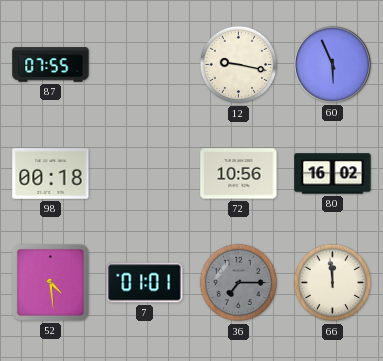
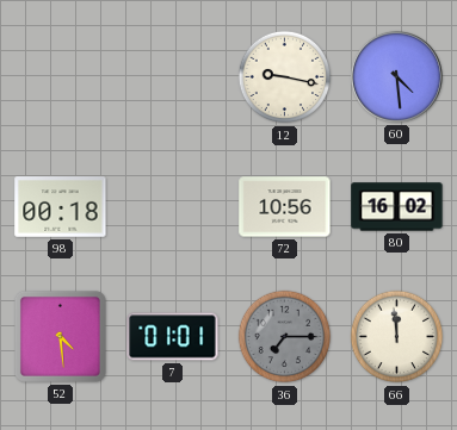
87: 07:55 -> none (51, 65)
60: 5:56 -> 4:29 (396, 76)
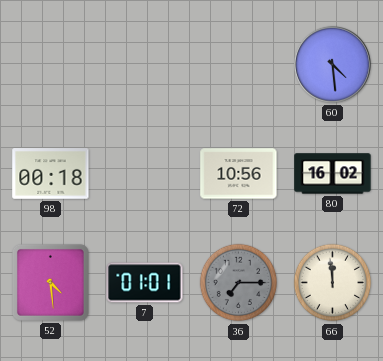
12: 9:17 -> none (285, 77)
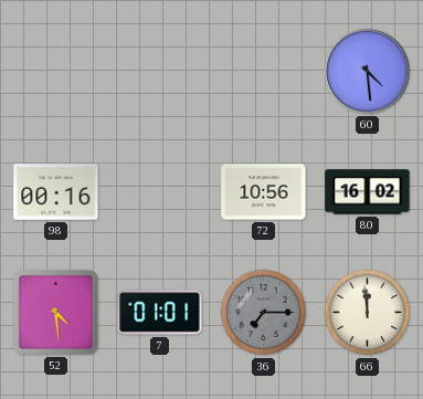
98: 00:18 -> 00:16 (56, 192)
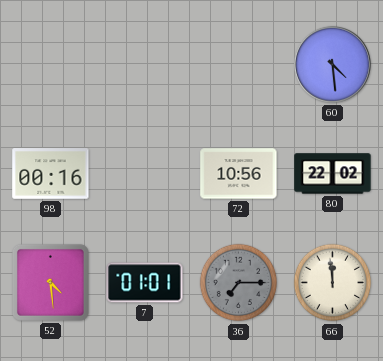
80: 16:02 -> 22:02 (333, 174)
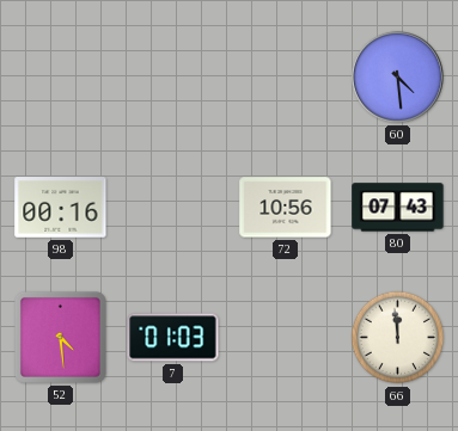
80: 22:02 -> 07:43 (398, 208)
7: 01:01 -> 01:03 (173, 338)
36: 7:15 -> none (239, 283)
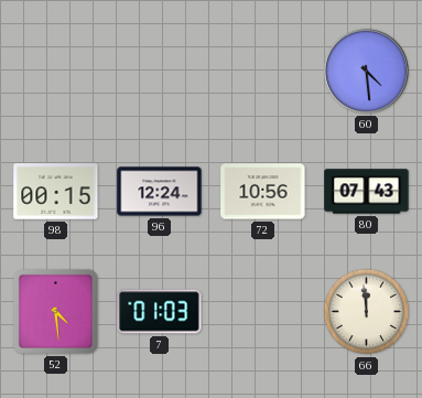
98: 00:16 -> 00:15 (56, 192)
96: none -> 12:24 (160, 192)
